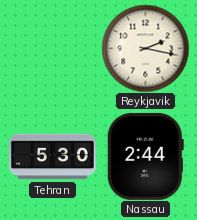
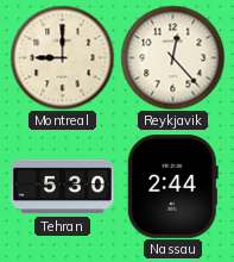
Montreal: none -> 9:00 (62, 57)
Reykjavik: 2:17 -> 12:23 (172, 57)
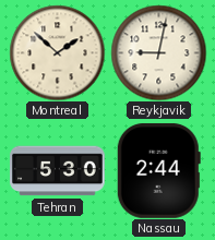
Montreal: 9:00 -> 1:52 (57, 52)
Reykjavik: 12:23 -> 9:02 (158, 52)
